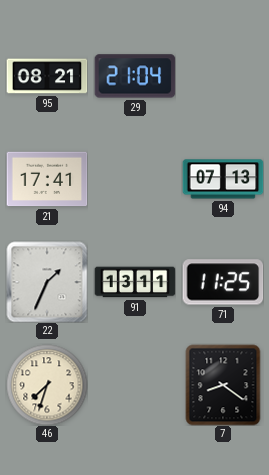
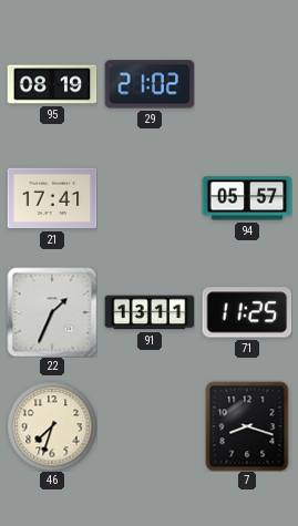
95: 08:21 -> 08:19 (52, 84)
29: 21:04 -> 21:02 (150, 84)
94: 07:13 -> 05:57 (247, 198)
7: 8:21 -> 8:18 (247, 426)
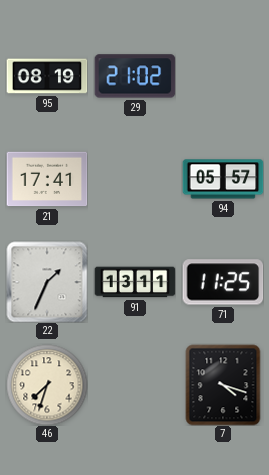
7: 8:18 -> 4:18 (223, 385)
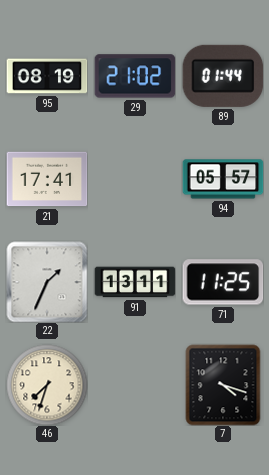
89: none -> 01:44 (223, 76)
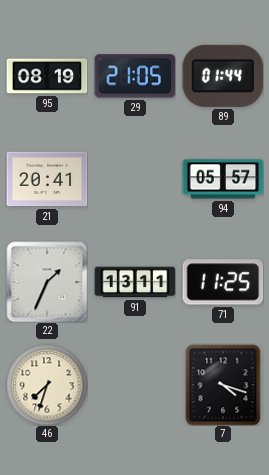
29: 21:02 -> 21:05 (135, 76)
21: 17:41 -> 20:41 (47, 179)
